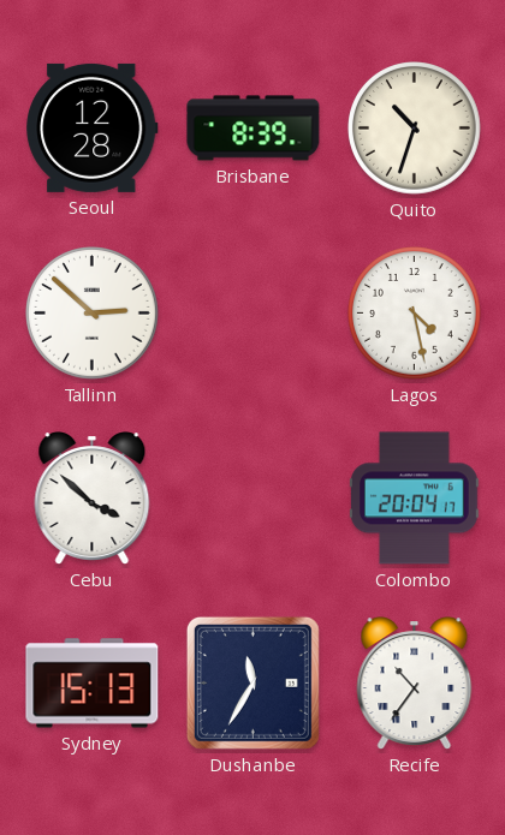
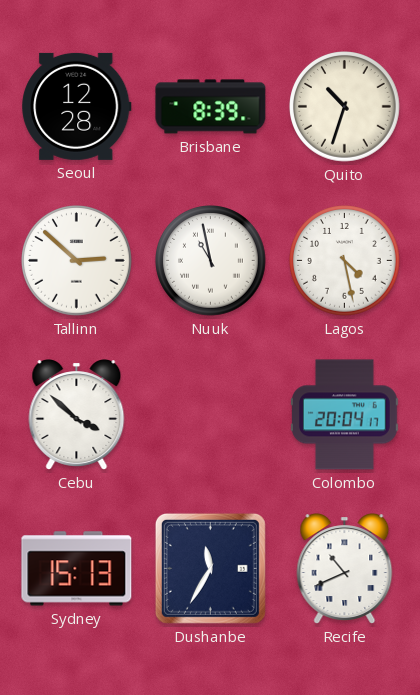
Nuuk: none -> 10:58 (211, 261)
Recife: 10:36 -> 10:41 (345, 569)
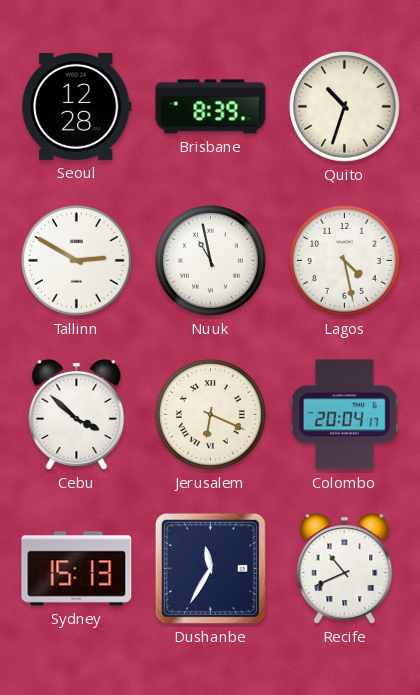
Tallinn: 2:52 -> 2:50 (77, 261)
Jerusalem: none -> 6:19 (211, 415)
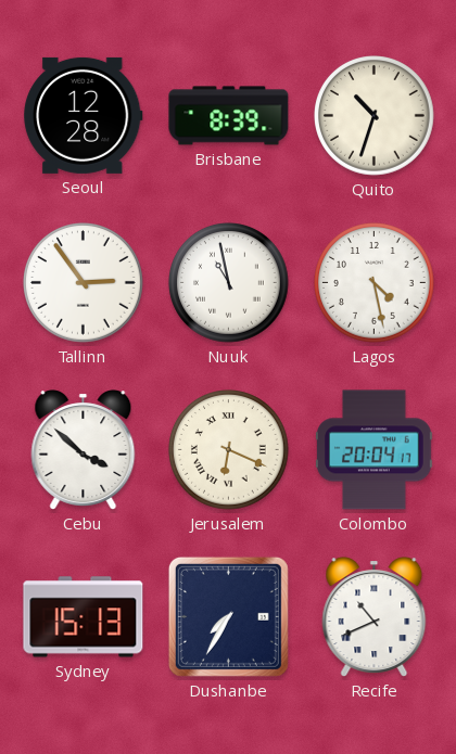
Tallinn: 2:50 -> 2:54 (84, 283)
Dushanbe: 11:35 -> 7:35 (228, 616)
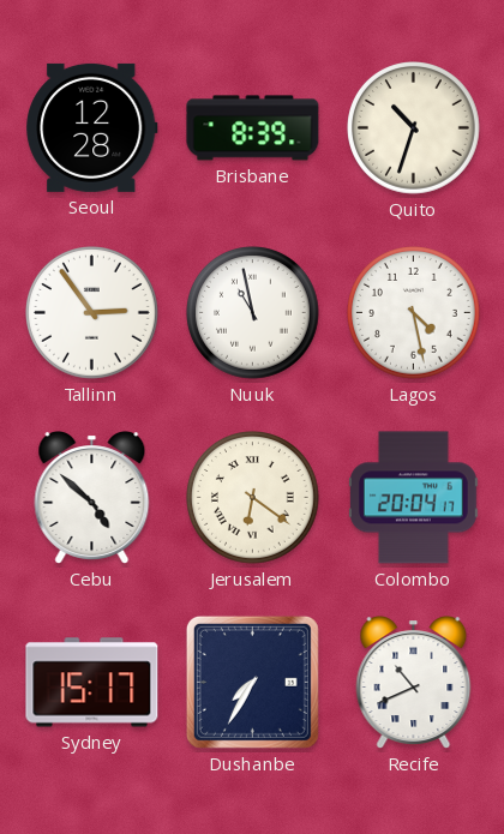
Cebu: 3:52 -> 4:52 (92, 498)
Jerusalem: 6:19 -> 6:21 (253, 498)
Sydney: 15:13 -> 15:17 (92, 683)
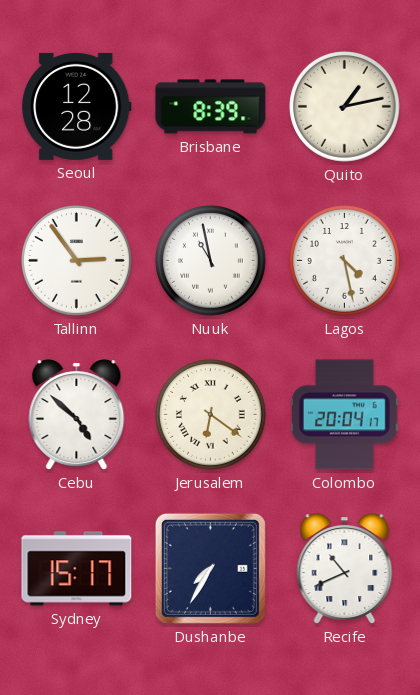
Quito: 10:33 -> 1:13 (345, 107)
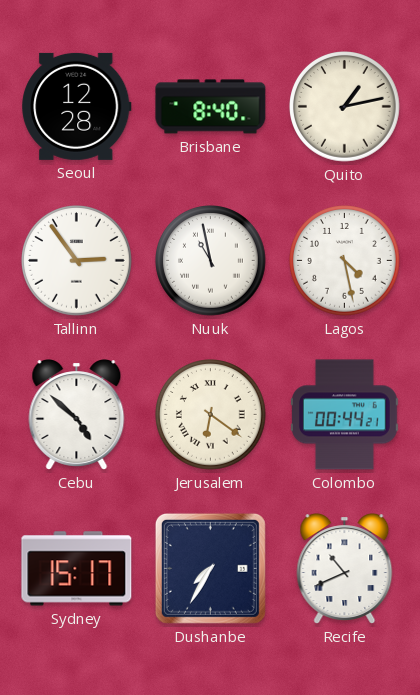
Brisbane: 8:39 -> 8:40 (211, 107)
Colombo: 20:04 -> 00:44 (345, 415)
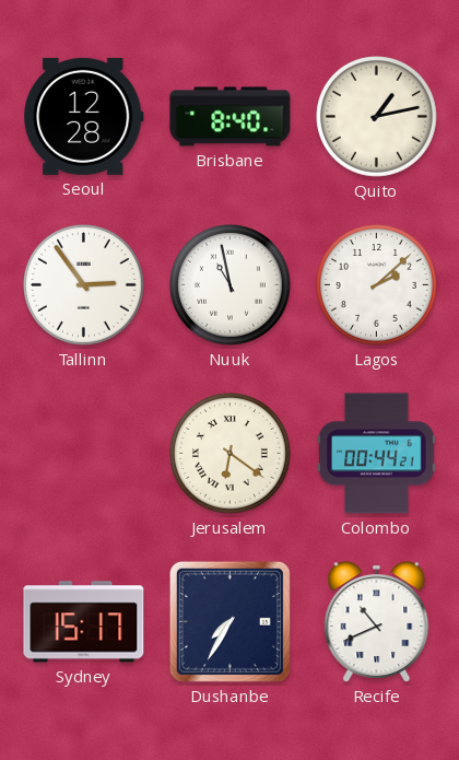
Lagos: 4:28 -> 2:08 (377, 285)
Cebu: 4:52 -> none (77, 415)
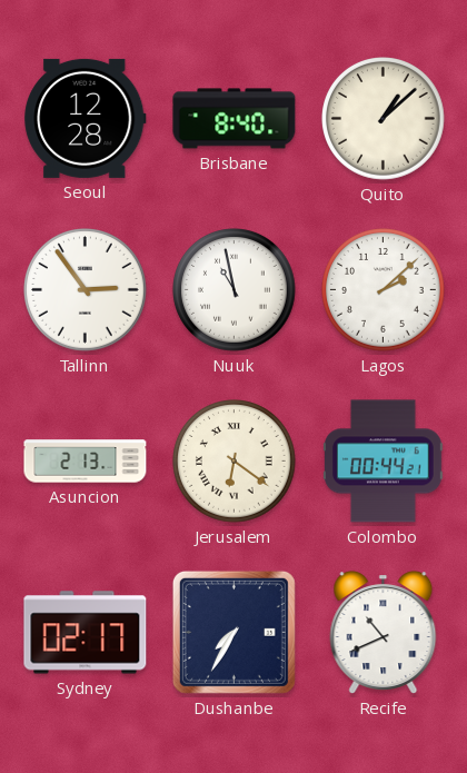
Quito: 1:13 -> 1:08 (384, 119)
Asuncion: none -> 2:13 (86, 462)
Sydney: 15:17 -> 02:17 (86, 633)
